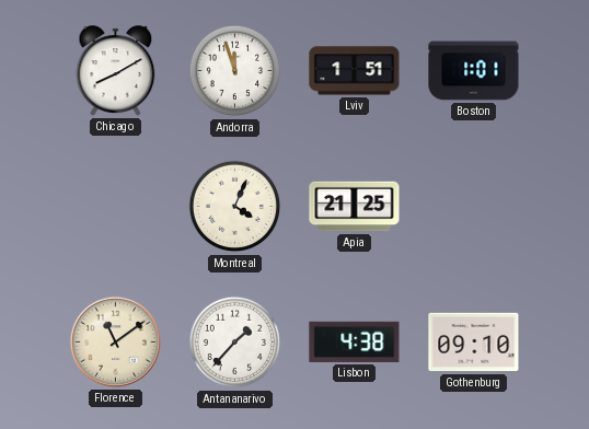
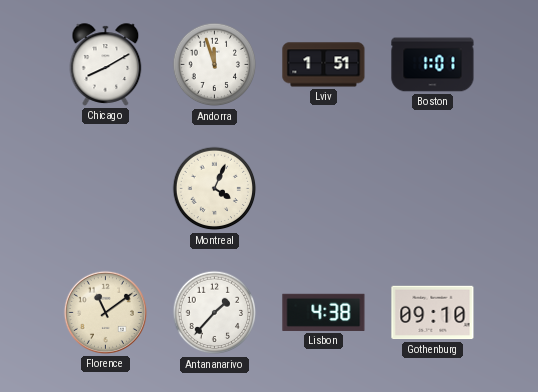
Apia: 21:25 -> none (355, 207)
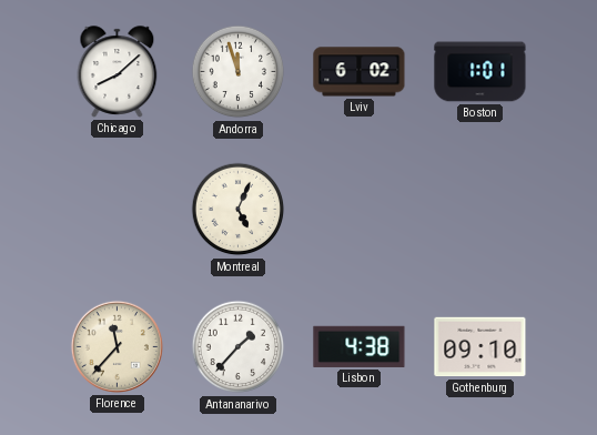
Chicago: 8:10 -> 8:08 (118, 72)
Lviv: 1:51 -> 6:02 (360, 72)
Montreal: 4:04 -> 5:04 (239, 210)
Florence: 11:09 -> 11:37 (117, 346)
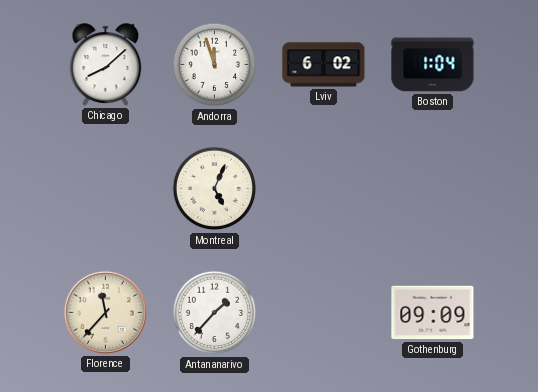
Boston: 1:01 -> 1:04 (433, 65)
Lisbon: 4:38 -> none (360, 346)
Gothenburg: 09:10 -> 09:09 (433, 313)
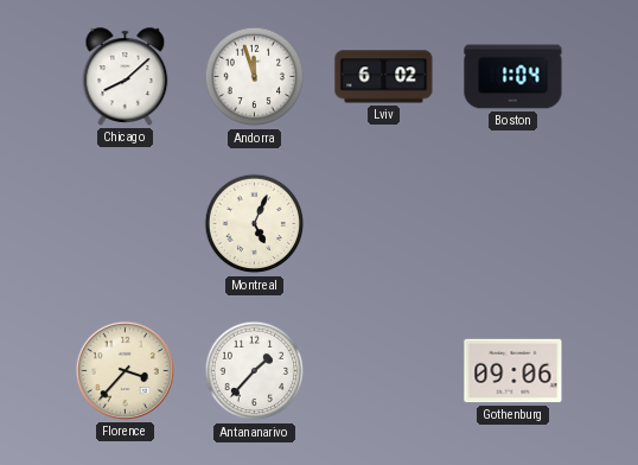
Florence: 11:37 -> 3:37 (125, 370)
Gothenburg: 09:09 -> 09:06 (513, 371)
